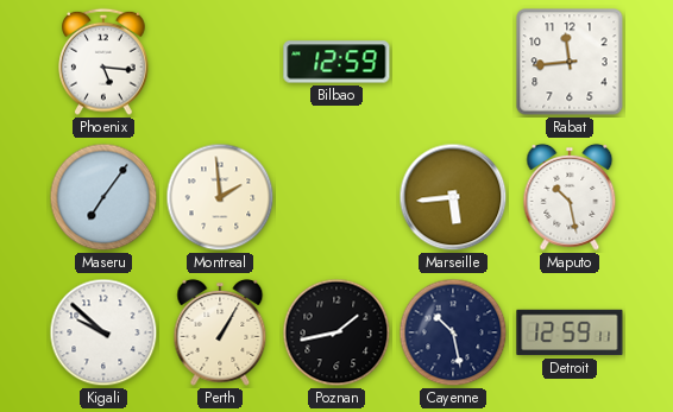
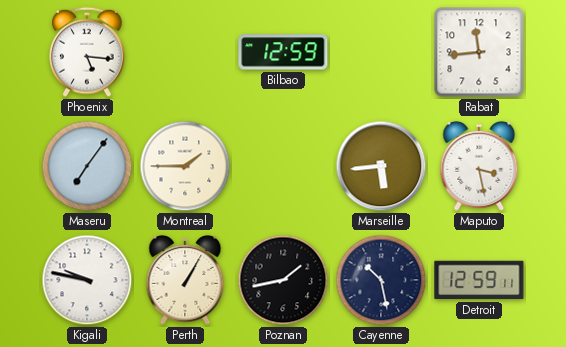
Montreal: 1:59 -> 1:45 (185, 166)
Maputo: 10:28 -> 3:28 (479, 166)
Kigali: 9:52 -> 9:47 (87, 280)
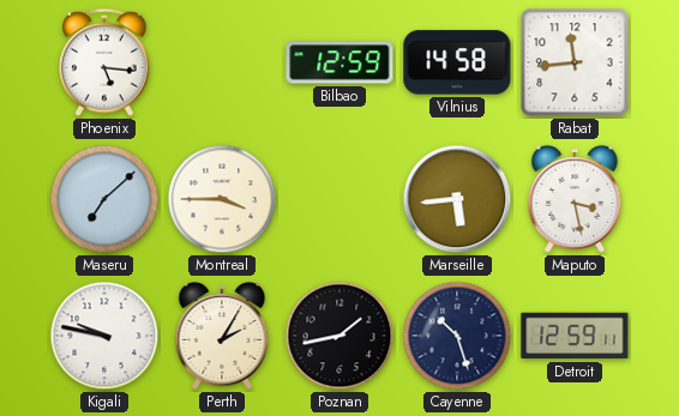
Vilnius: none -> 14:58 (457, 62)
Maseru: 7:06 -> 7:08 (104, 199)
Montreal: 1:45 -> 3:45 (222, 199)
Perth: 1:05 -> 2:05 (222, 336)
Cayenne: 10:28 -> 10:27 (457, 336)
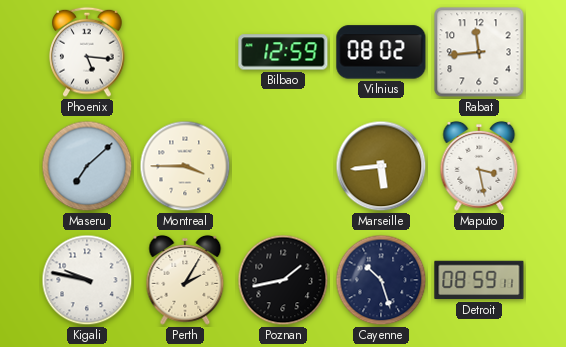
Vilnius: 14:58 -> 08:02 (381, 52)
Detroit: 12:59 -> 08:59 (479, 280)
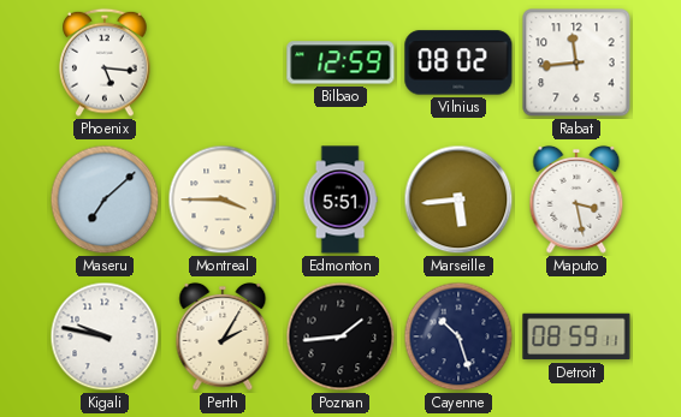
Edmonton: none -> 5:51 (340, 199)
Poznan: 1:43 -> 1:44 (340, 336)
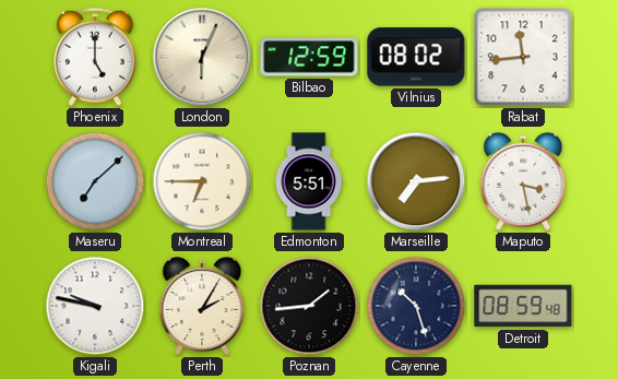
Phoenix: 5:16 -> 5:00 (95, 57)
London: none -> 6:04 (202, 57)
Montreal: 3:45 -> 6:45 (202, 181)
Marseille: 5:44 -> 7:14 (416, 181)
Detroit: 08:59:11 -> 08:59:48 (523, 306)
